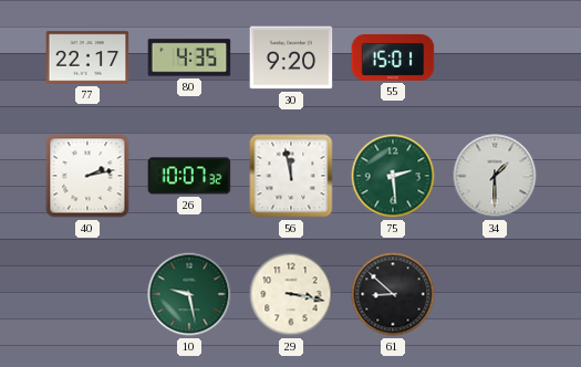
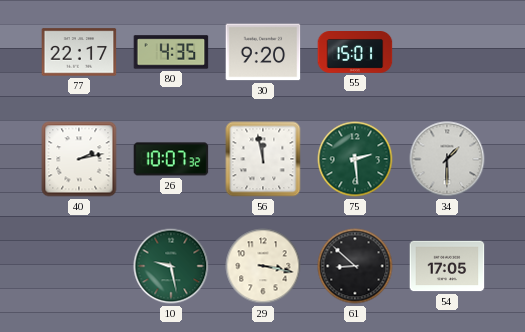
54: none -> 17:05 (447, 266)
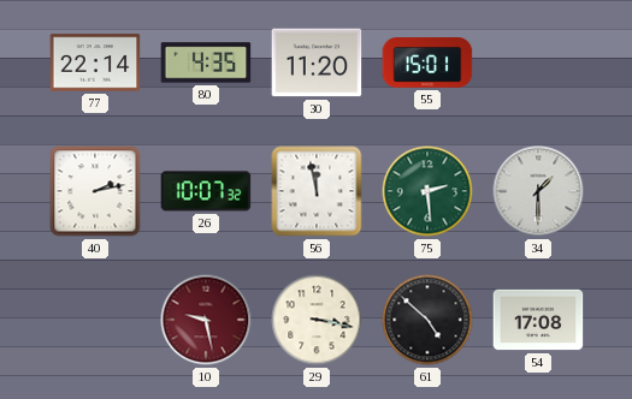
77: 22:17 -> 22:14 (95, 62)
30: 9:20 -> 11:20 (317, 62)
10 dial: green -> burgundy (206, 320)
61: 8:52 -> 4:52 (427, 320)
54: 17:05 -> 17:08 (538, 320)
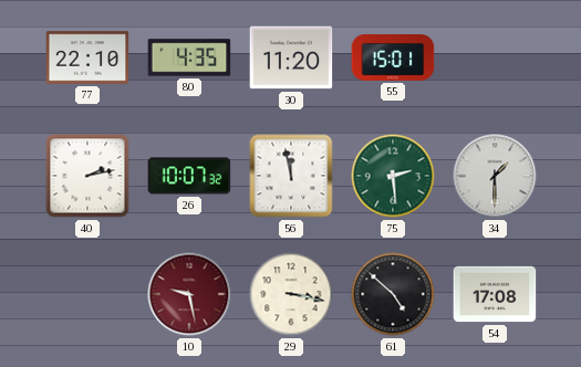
77: 22:14 -> 22:10 (87, 57)
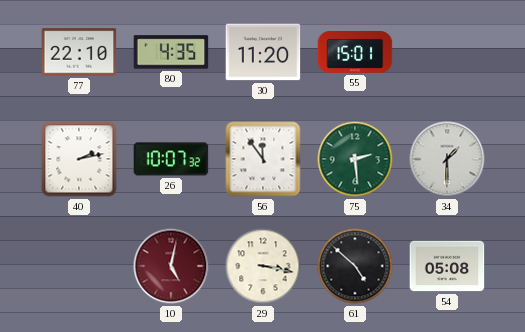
56: 11:58 -> 11:54 (263, 159)
10: 9:28 -> 5:02 (171, 266)
54: 17:08 -> 05:08 (447, 266)
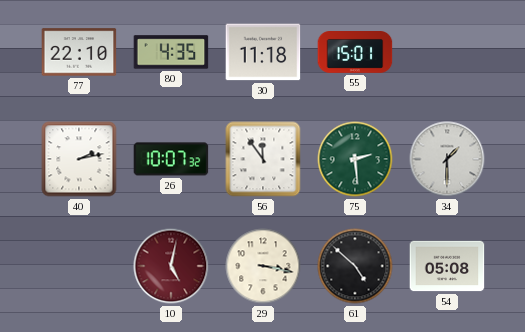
30: 11:20 -> 11:18 (263, 52)
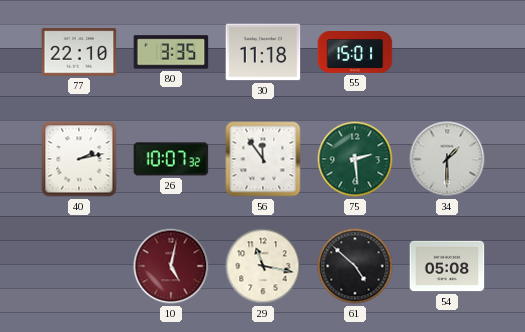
80: 4:35 -> 3:35 (171, 52)
29: 3:17 -> 11:17 (263, 266)
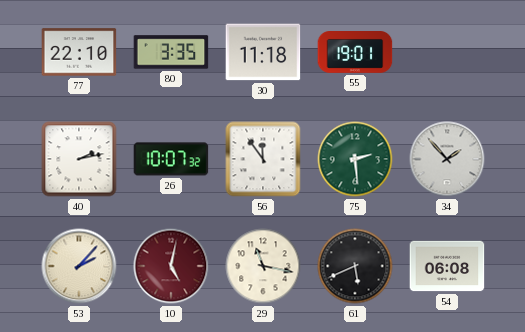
55: 15:01 -> 19:01 (355, 53)
34: 1:30 -> 1:53 (447, 159)
53: none -> 2:07 (79, 266)
61: 4:52 -> 5:41 (355, 266)
54: 05:08 -> 06:08 (447, 266)
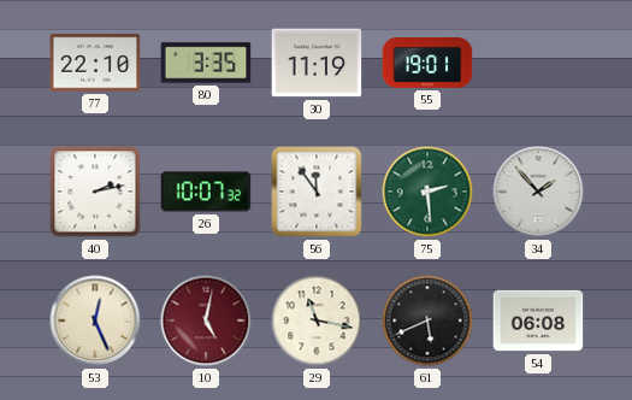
30: 11:18 -> 11:19 (317, 63)
53: 2:07 -> 12:26 (95, 320)
